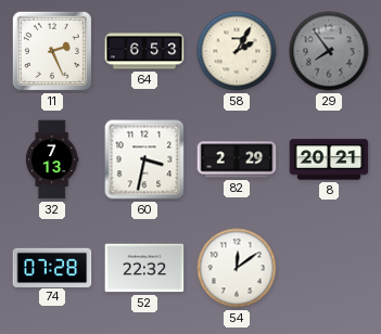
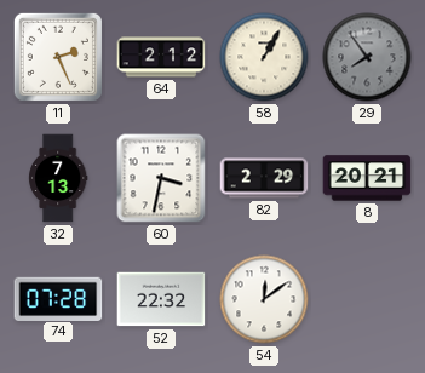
64: 6:53 -> 2:12 (161, 57)
58: 2:05 -> 1:05 (264, 57)
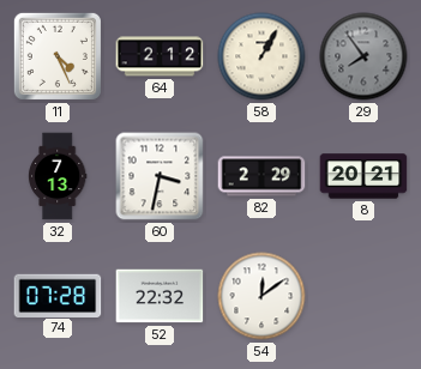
11: 2:26 -> 4:26 (58, 56)
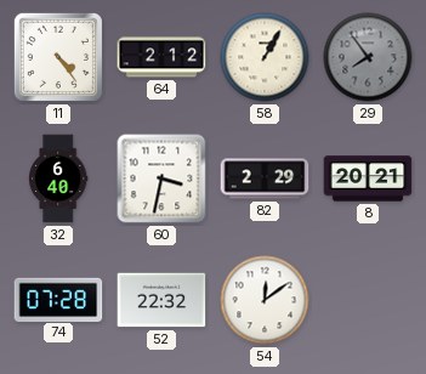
11: 4:26 -> 4:24 (58, 57)
32: 7:13 -> 6:40 (59, 178)
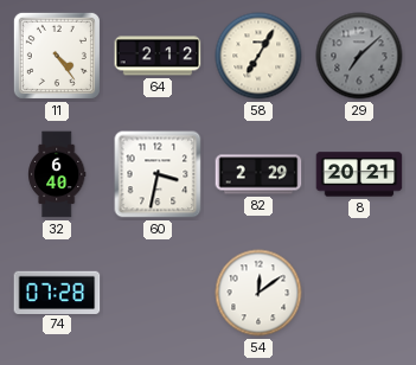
58: 1:05 -> 7:05 (258, 56)
29: 7:54 -> 7:08 (359, 56)
52: 22:32 -> none (161, 300)
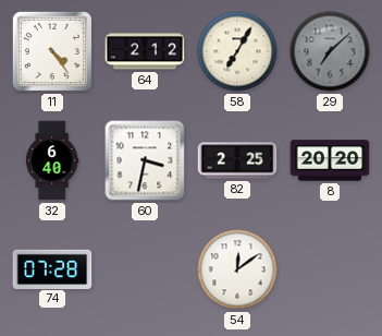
82: 2:29 -> 2:25 (237, 160)
8: 20:21 -> 20:20 (330, 160)
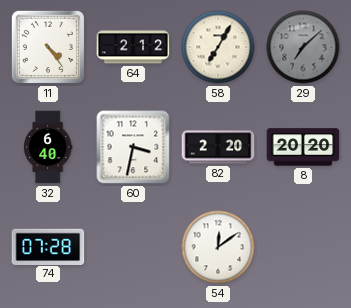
82: 2:25 -> 2:20 (218, 147)
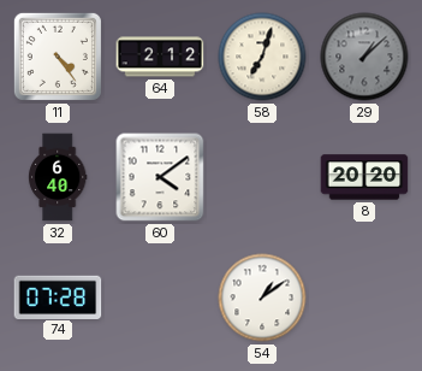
58: 7:05 -> 7:03 (262, 57)
29: 7:08 -> 1:08 (364, 57)
60: 3:32 -> 4:09 (160, 177)
82: 2:20 -> none (218, 147)
54: 12:09 -> 1:09 (262, 298)
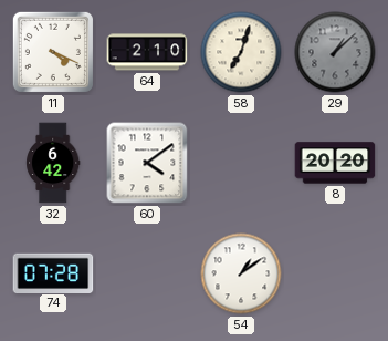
11: 4:24 -> 4:19 (53, 52)
64: 2:12 -> 2:10 (147, 52)
32: 6:40 -> 6:42 (54, 163)
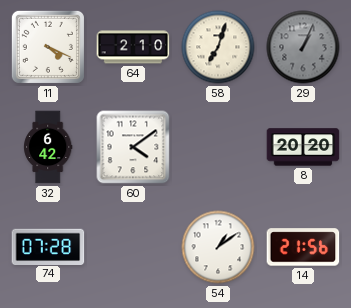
29: 1:08 -> 1:04 (303, 47)
14: none -> 21:56 (303, 247)
